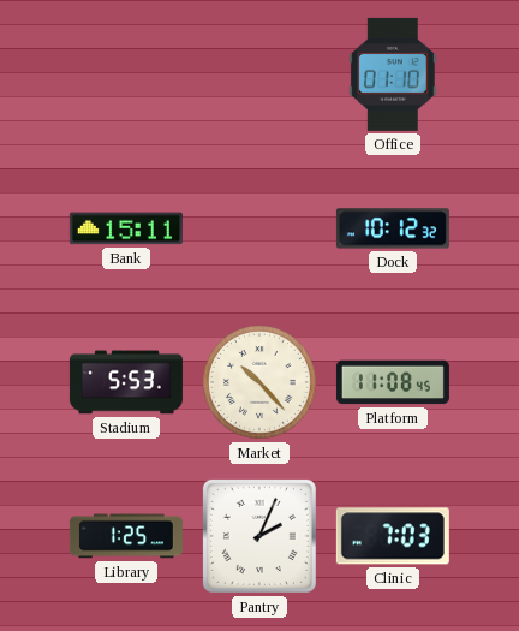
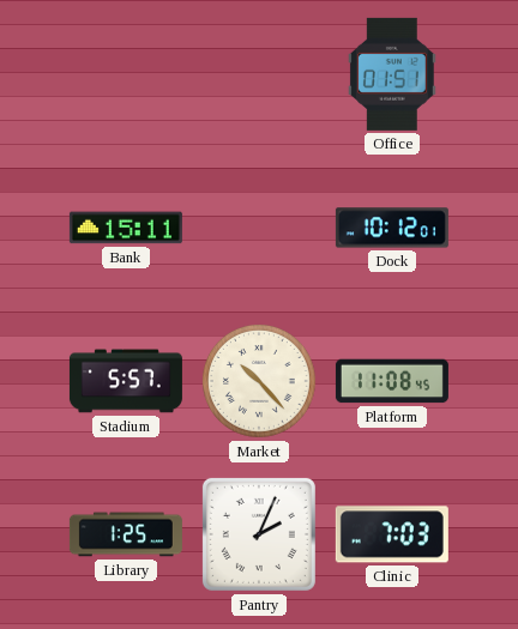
Office: 01:10 -> 01:51 (392, 74)
Dock: 10:12:32 -> 10:12:01 (392, 228)
Stadium: 5:53 -> 5:57 (126, 381)
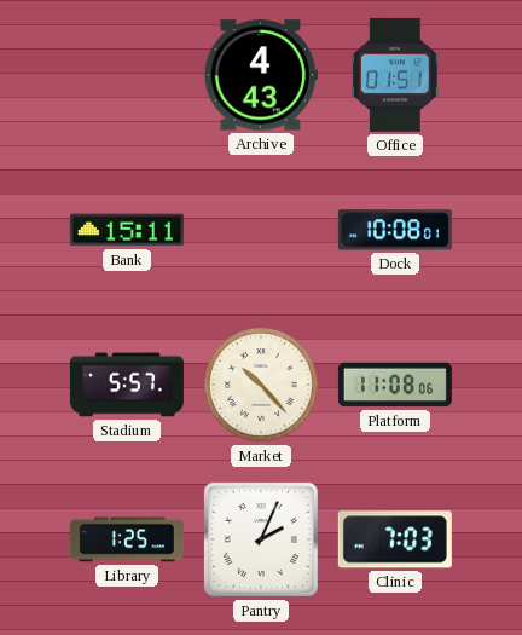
Archive: none -> 4:43 (261, 75)
Dock: 10:12 -> 10:08 (395, 230)
Platform: 11:08:45 -> 11:08:06 (395, 385)
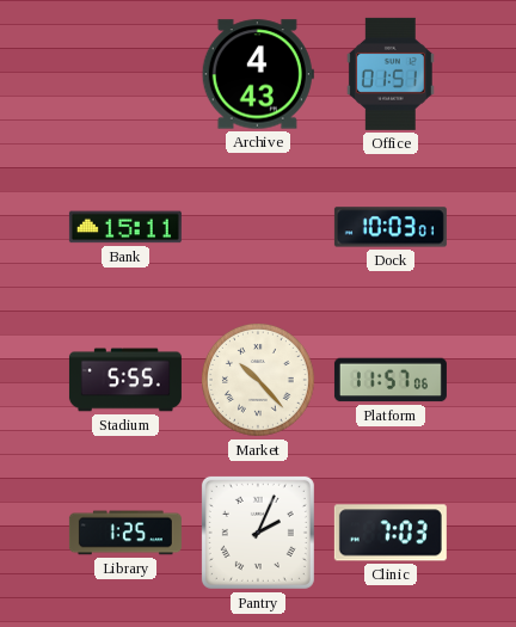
Dock: 10:08 -> 10:03 (391, 227)
Stadium: 5:57 -> 5:55 (125, 380)
Platform: 11:08 -> 11:57 (391, 380)
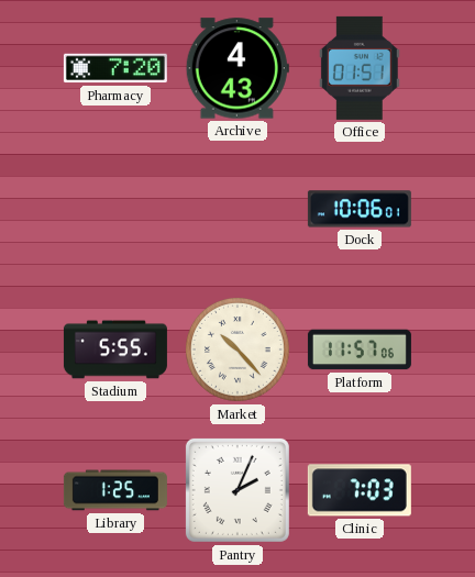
Pharmacy: none -> 7:20 (115, 68)
Bank: 15:11 -> none (125, 227)
Dock: 10:03 -> 10:06 (360, 209)
